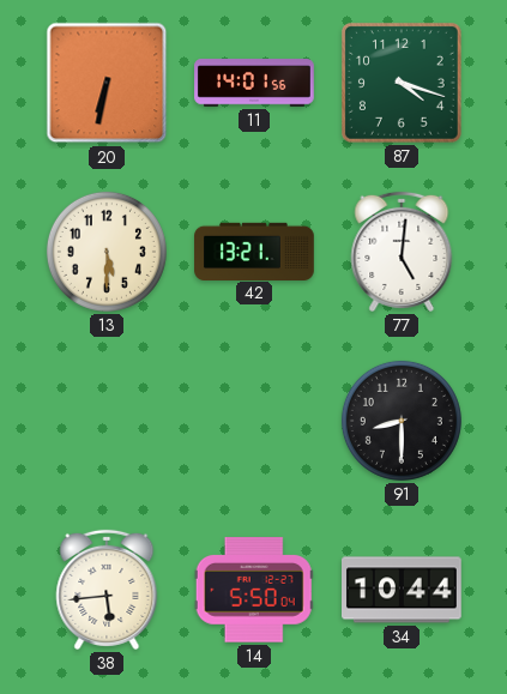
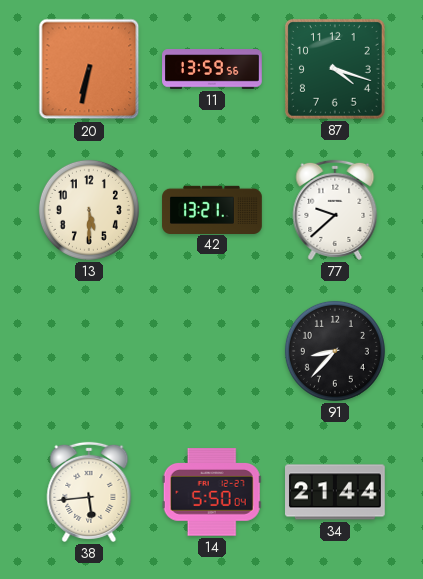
11: 14:01 -> 13:59 (212, 69)
77: 5:01 -> 9:38 (335, 210)
91: 8:30 -> 8:37 (335, 351)
34: 10:44 -> 21:44 (336, 492)
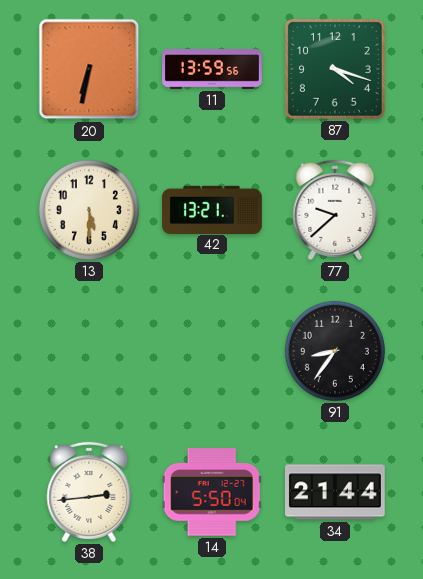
91: 8:37 -> 8:36 (335, 351)
38: 5:44 -> 2:44 (89, 492)
